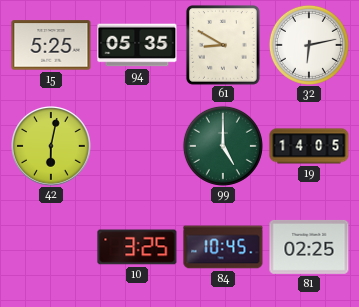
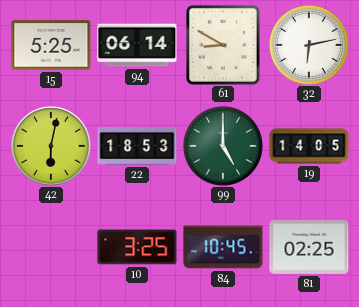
94: 05:35 -> 06:14 (137, 45)
22: none -> 18:53 (137, 147)
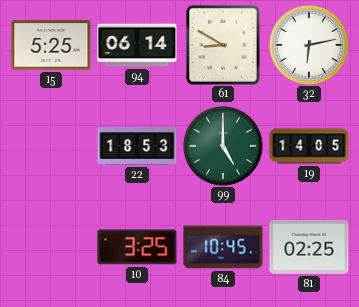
42: 6:02 -> none (52, 147)
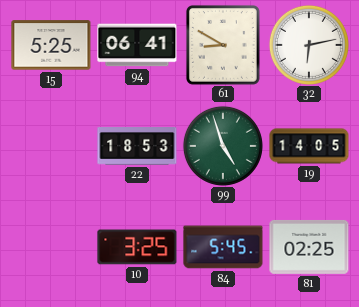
94: 06:14 -> 06:41 (137, 45)
99: 5:00 -> 4:57 (223, 146)
84: 10:45 -> 5:45 (223, 247)
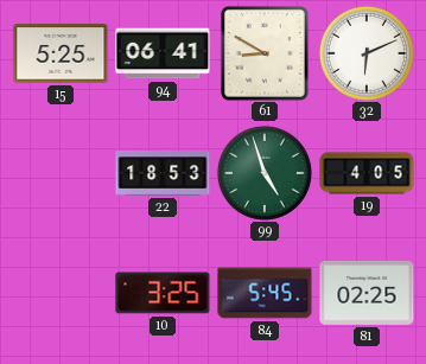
32: 6:13 -> 6:11 (367, 53)
19: 14:05 -> 4:05 (367, 173)
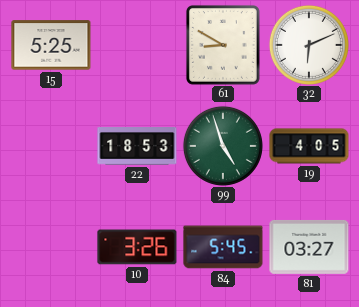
94: 06:41 -> none (163, 53)
10: 3:25 -> 3:26 (137, 247)
81: 02:25 -> 03:27 (309, 247)
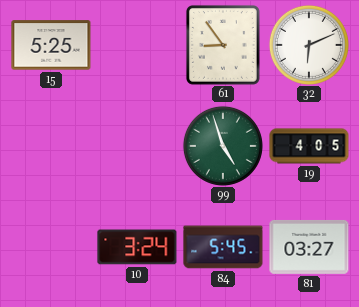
61: 8:50 -> 8:54 (223, 45)
22: 18:53 -> none (137, 147)
10: 3:26 -> 3:24 (137, 247)
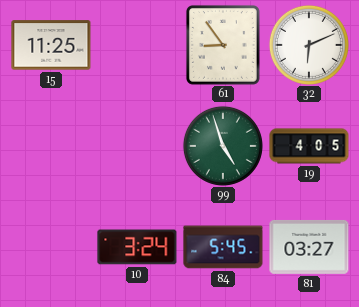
15: 5:25 -> 11:25 (51, 45)
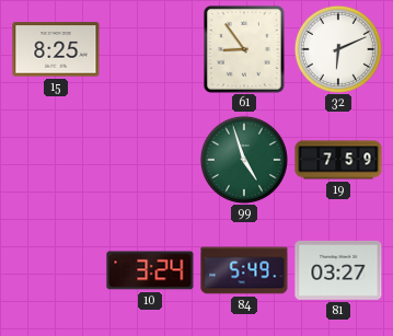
15: 11:25 -> 8:25 (56, 49)
19: 4:05 -> 7:59 (338, 160)
84: 5:45 -> 5:49 (244, 270)
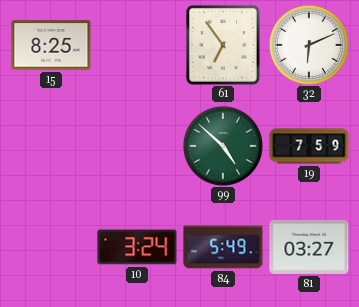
61: 8:54 -> 6:54 (223, 45)
99: 4:57 -> 4:52 (223, 146)
